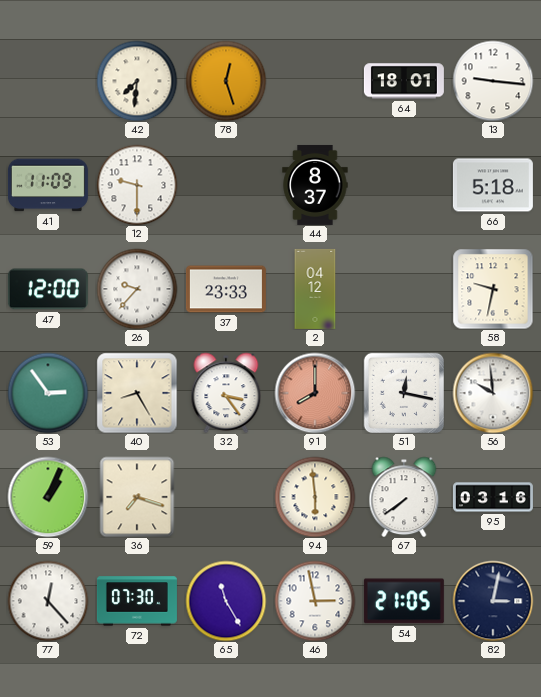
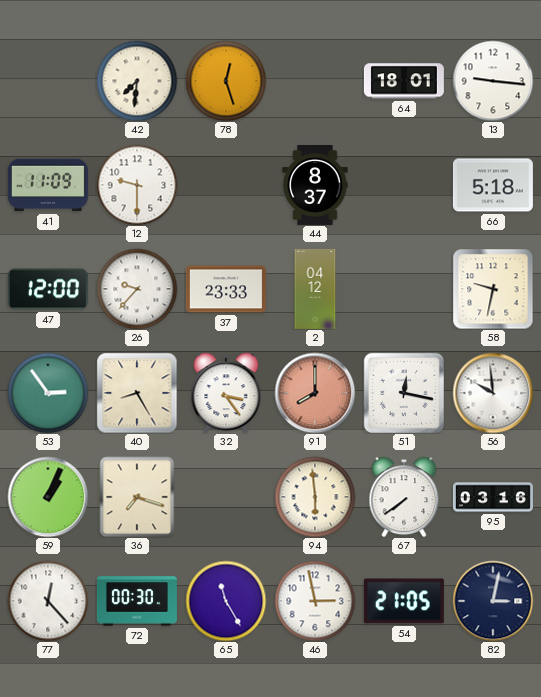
72: 07:30 -> 00:30 (137, 601)
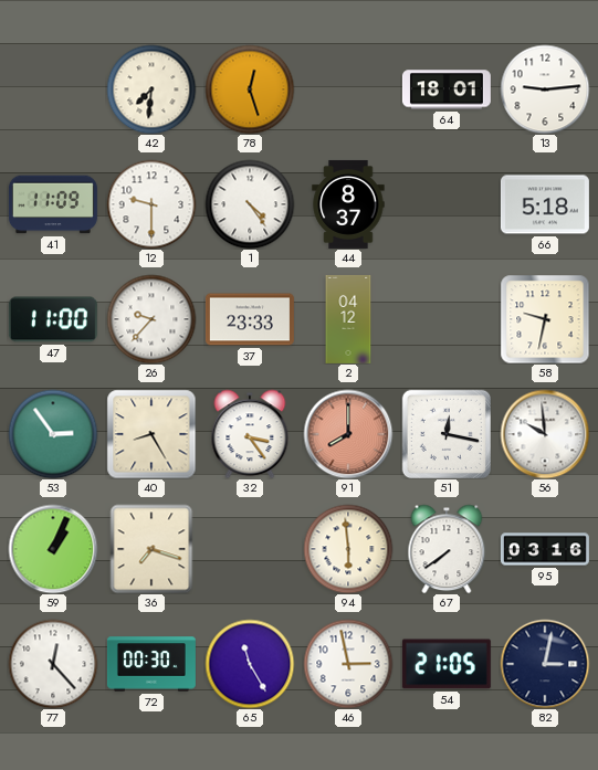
13: 9:16 -> 9:14 (545, 89)
1: none -> 4:24 (250, 204)
47: 12:00 -> 11:00 (53, 319)
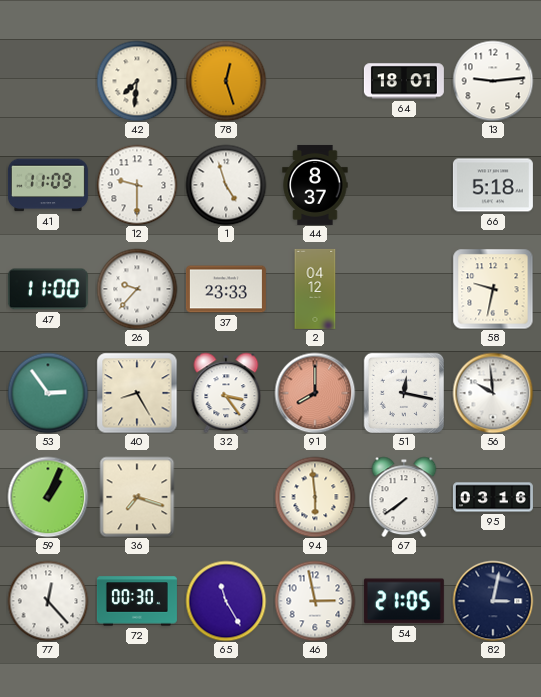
1: 4:24 -> 4:57 (226, 185)
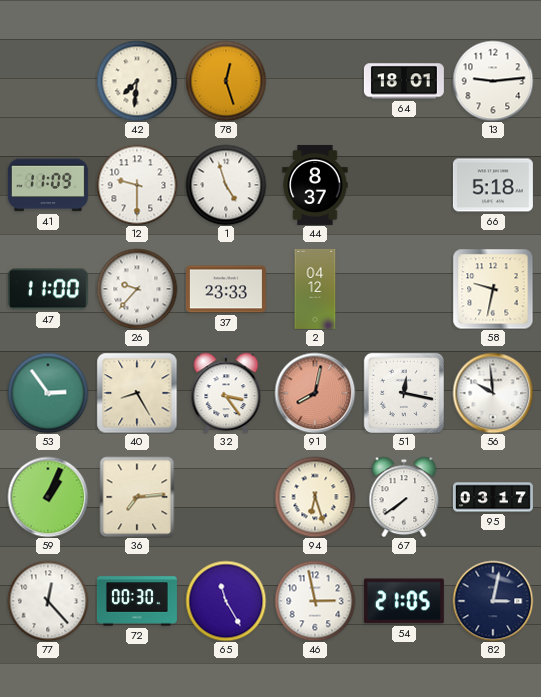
91: 8:00 -> 8:02 (315, 393)
36: 7:18 -> 7:14 (137, 497)
94: 5:59 -> 6:27 (315, 497)
95: 03:16 -> 03:17 (493, 497)
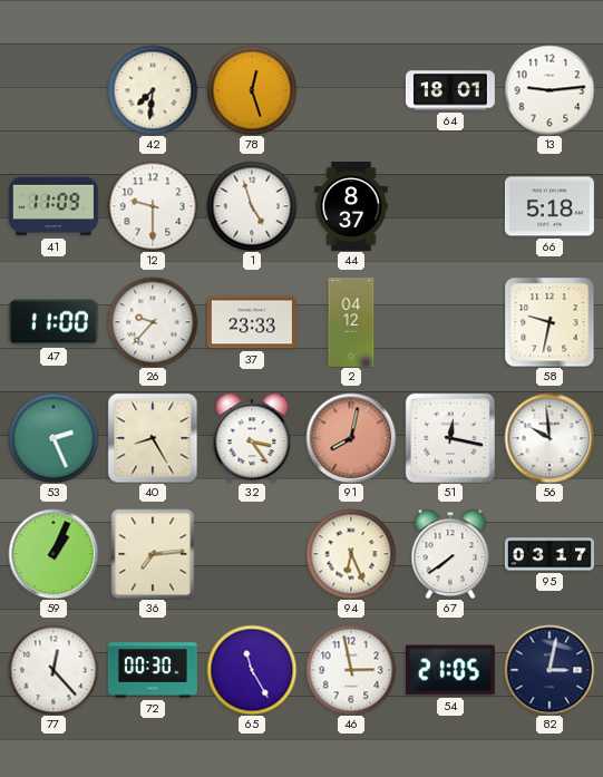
53: 2:54 -> 2:26 (54, 438)
94: 6:27 -> 6:26 (351, 554)
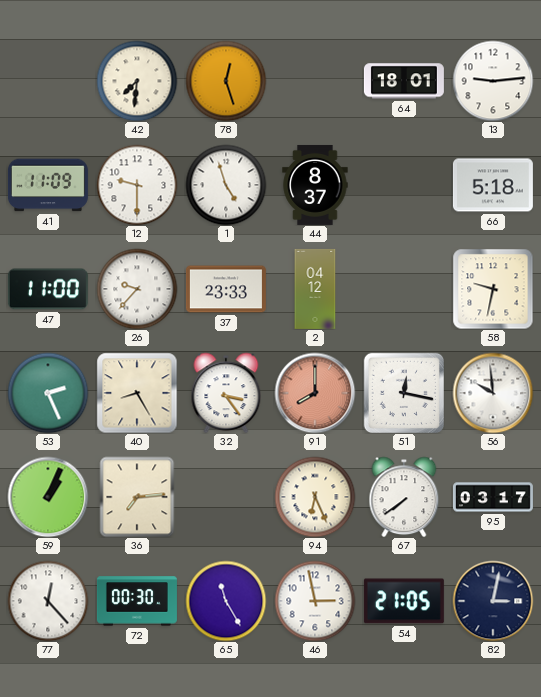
91: 8:02 -> 8:00 (315, 393)
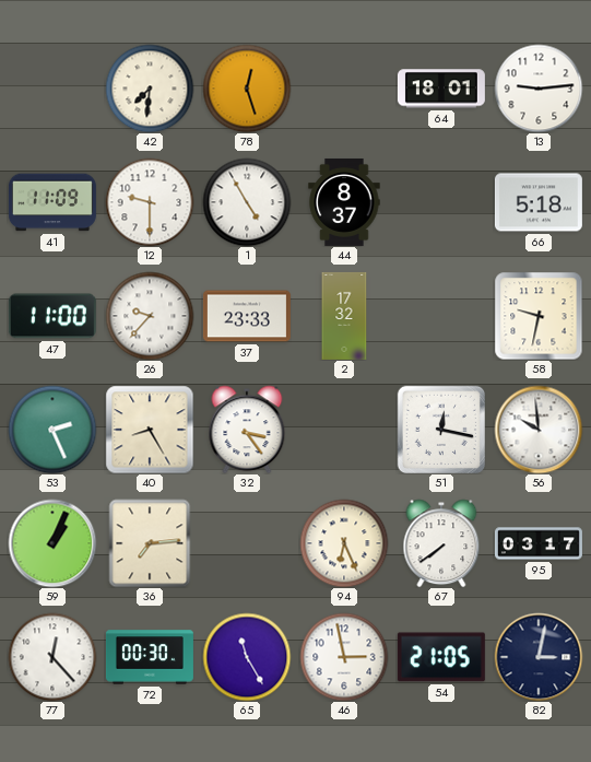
1: 4:57 -> 4:55 (247, 202)
2: 04:12 -> 17:32 (344, 316)
91: 8:00 -> none (315, 393)
